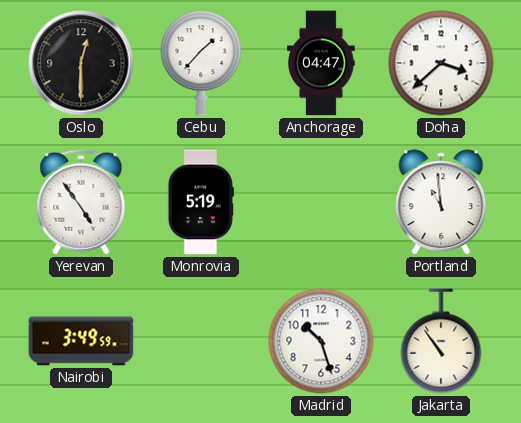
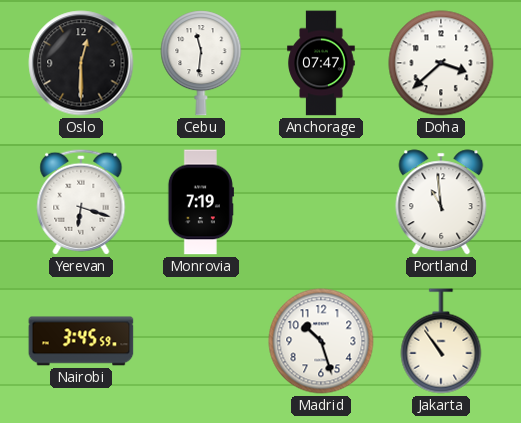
Cebu: 1:37 -> 11:31 (201, 63)
Anchorage: 04:47 -> 07:47 (321, 63)
Yerevan: 4:54 -> 6:18 (81, 202)
Monrovia: 5:19 -> 7:19 (201, 202)
Nairobi: 3:49 -> 3:45 (81, 341)
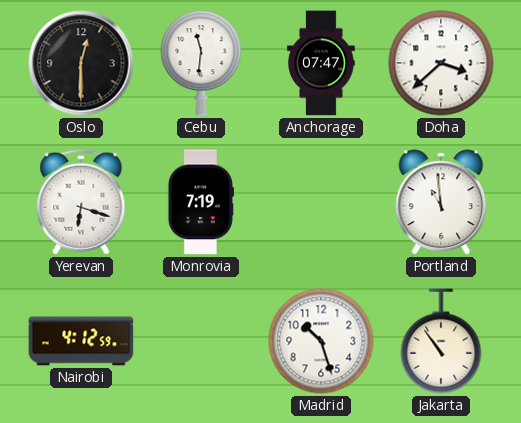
Nairobi: 3:45 -> 4:12 (81, 341)
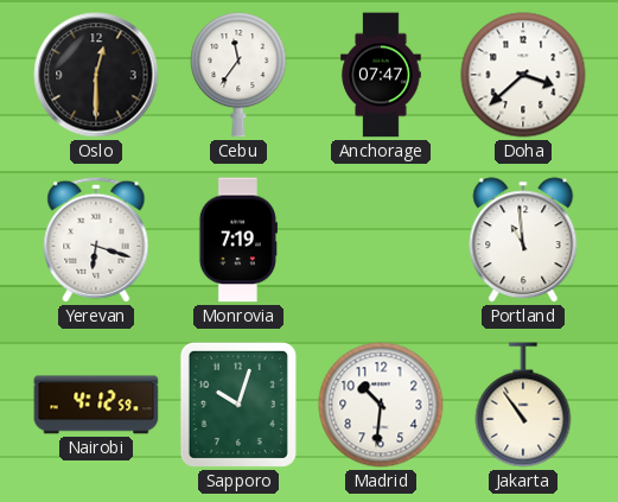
Cebu: 11:31 -> 11:36 (238, 75)
Sapporo: none -> 10:03 (238, 405)
Madrid: 10:27 -> 10:31 (381, 405)
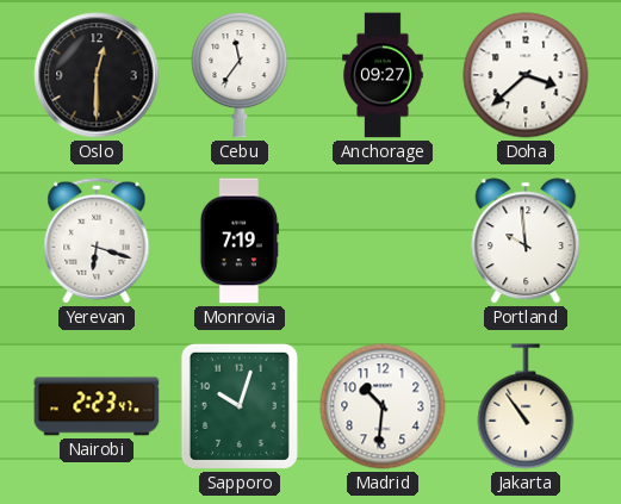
Anchorage: 07:47 -> 09:27 (383, 75)
Portland: 10:59 -> 9:59 (526, 241)
Nairobi: 4:12 -> 2:23 (97, 406)
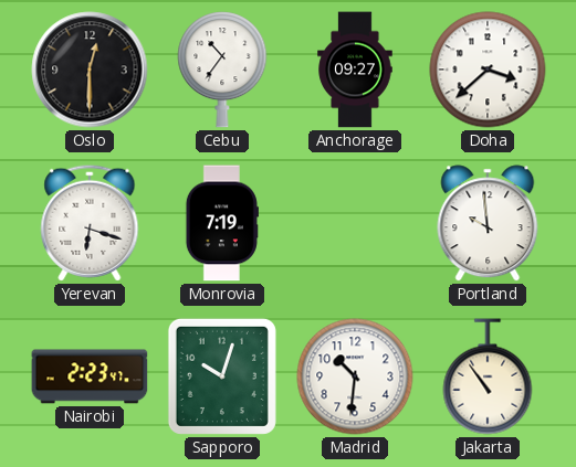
Cebu: 11:36 -> 10:36 (222, 70)
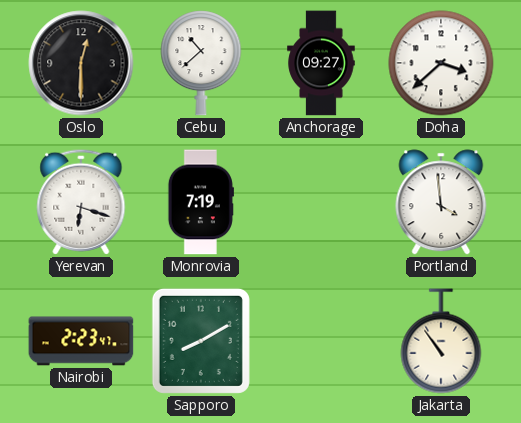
Cebu: 10:36 -> 10:38 (201, 63)
Portland: 9:59 -> 3:59 (441, 202)
Sapporo: 10:03 -> 8:10 (201, 341)
Madrid: 10:31 -> none (355, 376)
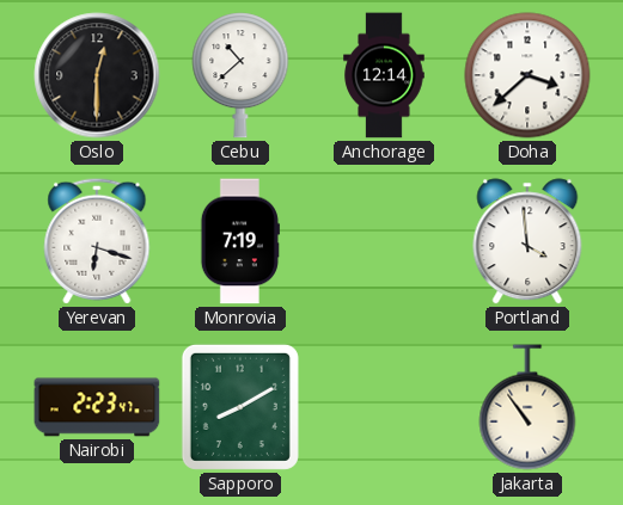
Anchorage: 09:27 -> 12:14 (384, 75)
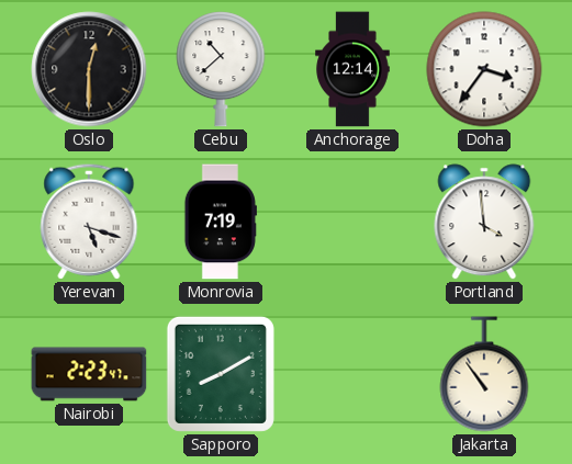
Doha: 3:38 -> 3:36 (484, 69)
Yerevan: 6:18 -> 5:18 (89, 222)
